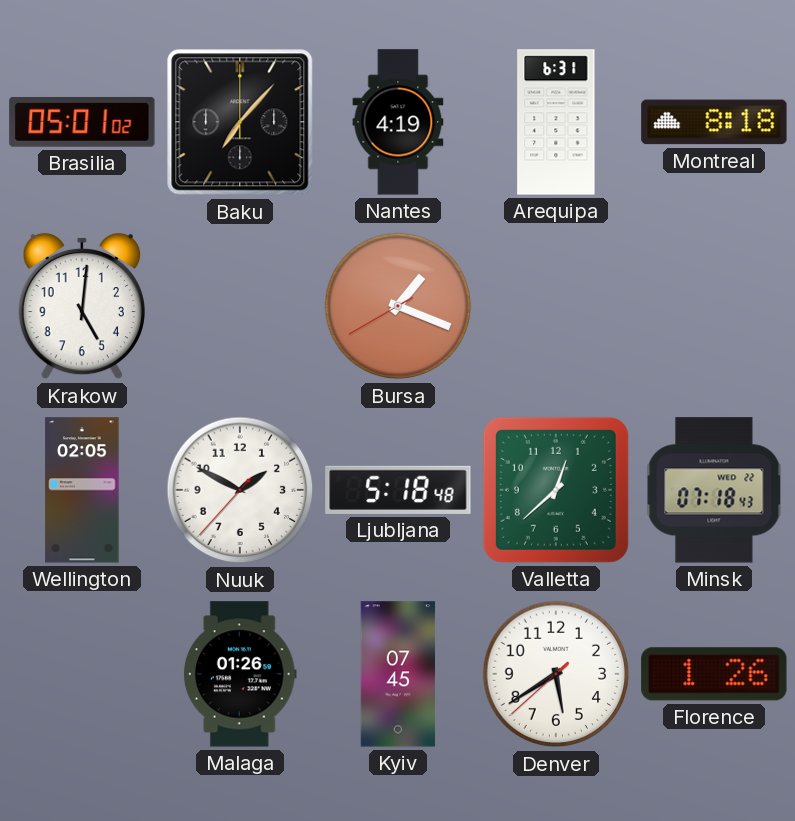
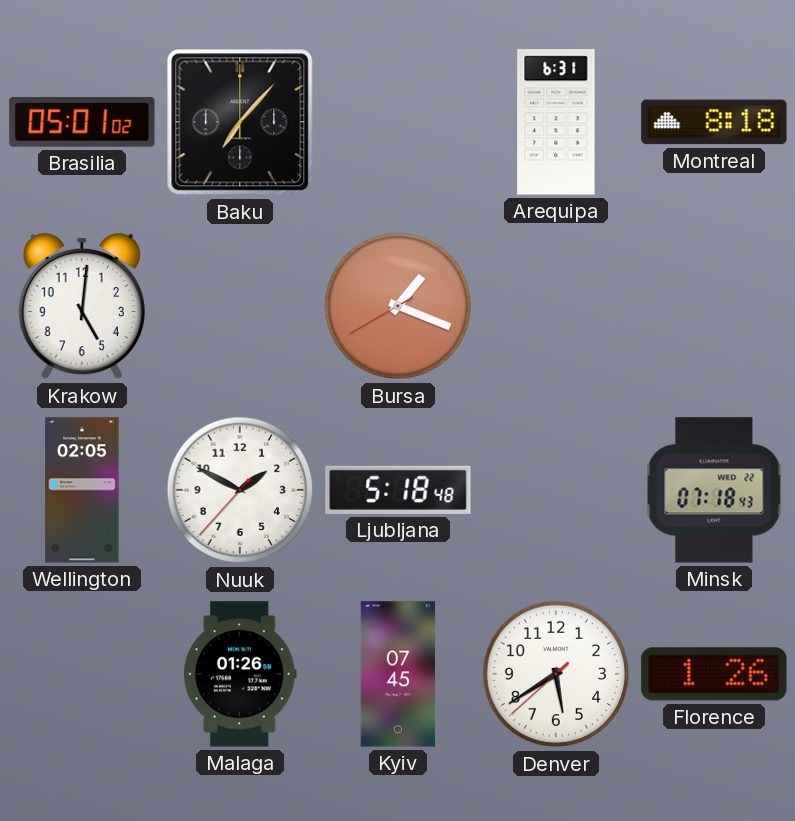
Nantes: 4:19 -> none (398, 122)
Valletta: 12:38 -> none (556, 490)
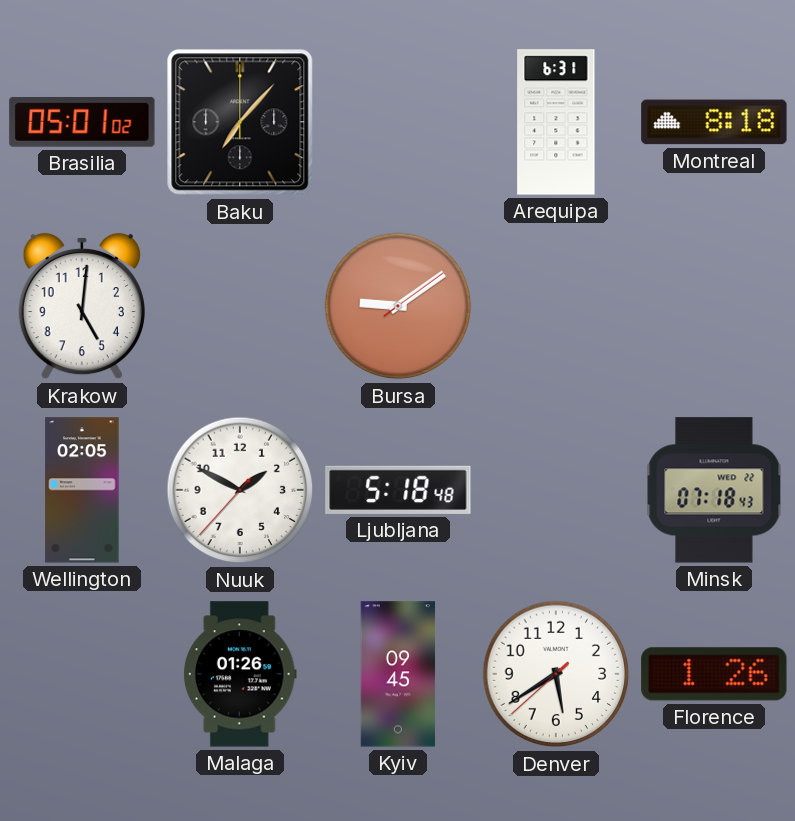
Bursa: 1:18 -> 9:09 (398, 306)
Kyiv: 07:45 -> 09:45 (398, 674)
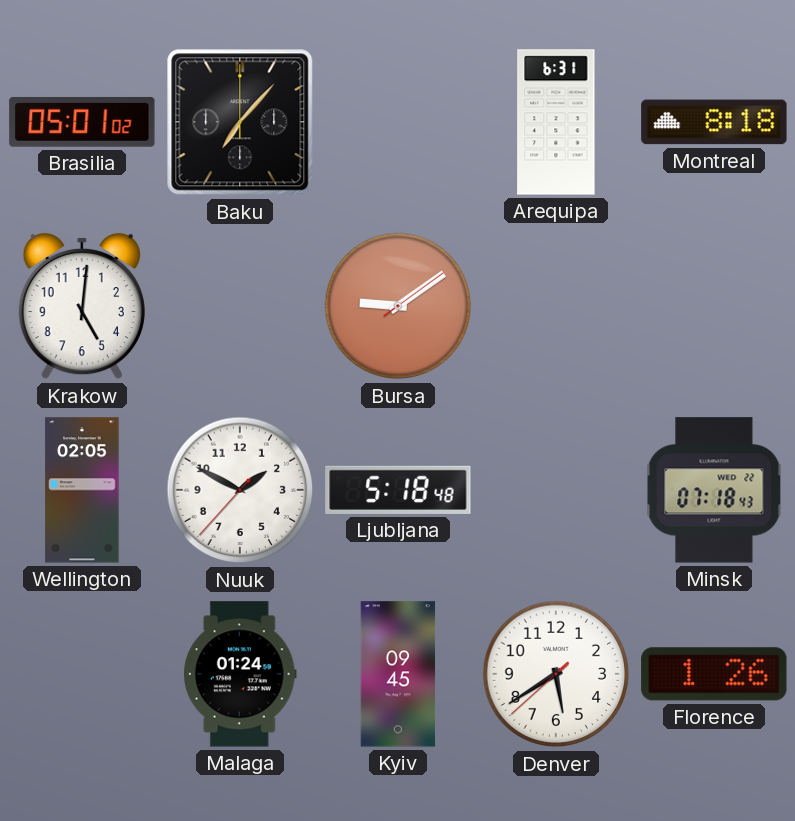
Malaga: 01:26 -> 01:24 (240, 674)
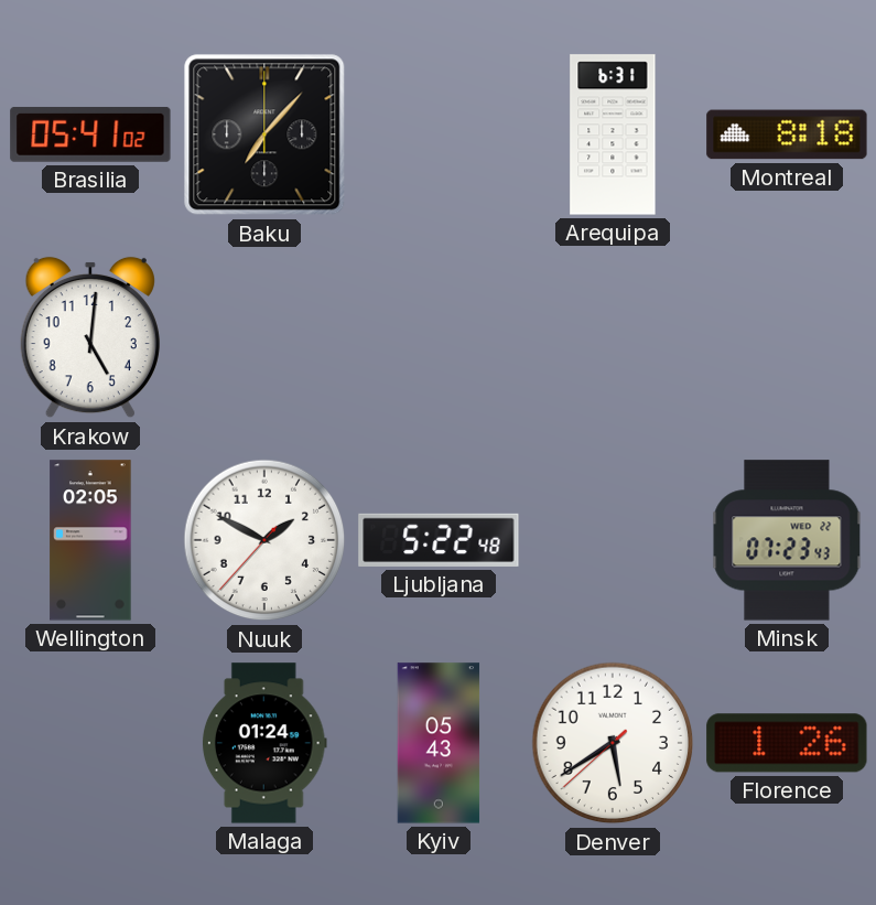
Brasilia: 05:01 -> 05:41 (90, 134)
Bursa: 9:09 -> none (398, 306)
Ljubljana: 5:18 -> 5:22 (439, 540)
Minsk: 07:18 -> 07:23 (787, 540)
Kyiv: 09:45 -> 05:43 (439, 743)
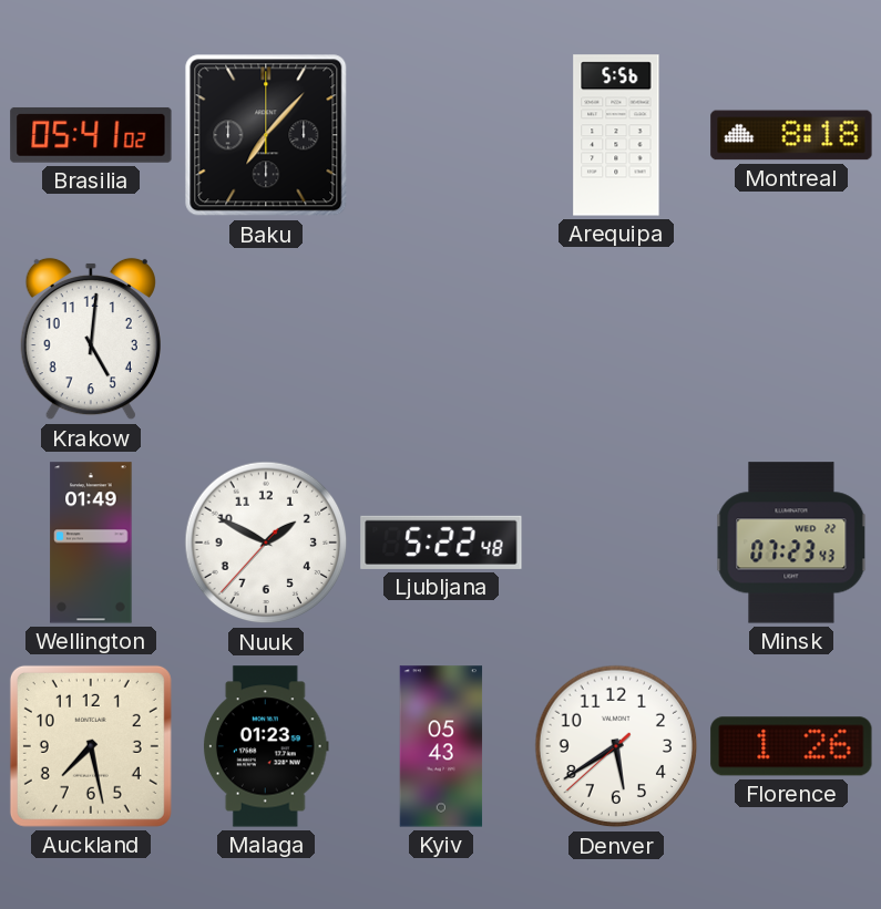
Arequipa: 6:31 -> 5:56 (616, 135)
Wellington: 02:05 -> 01:49 (91, 543)
Auckland: none -> 7:28 (91, 746)
Malaga: 01:24 -> 01:23 (266, 746)
